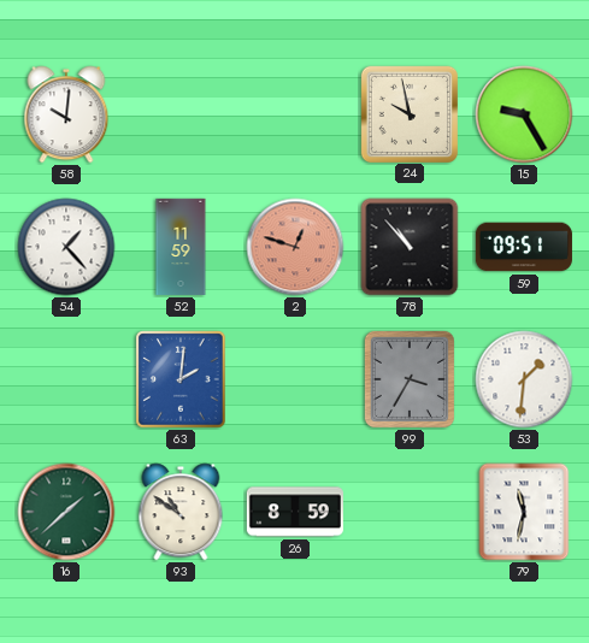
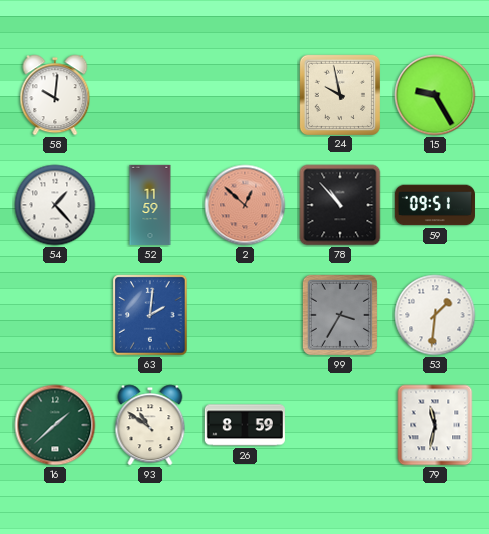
2: 12:48 -> 12:52 (245, 205)
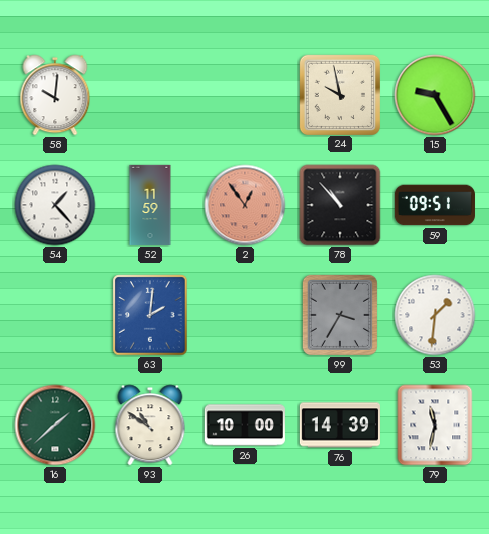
2: 12:52 -> 12:54 (245, 205)
26: 8:59 -> 10:00 (245, 425)
76: none -> 14:39 (340, 425)
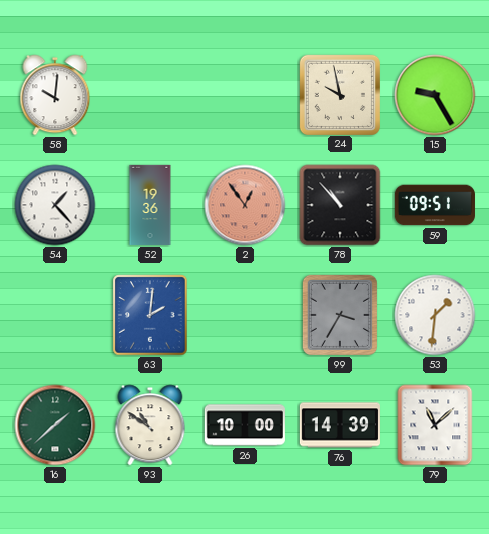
52: 11:59 -> 19:36 (150, 205)
79: 11:32 -> 11:08 (435, 425)
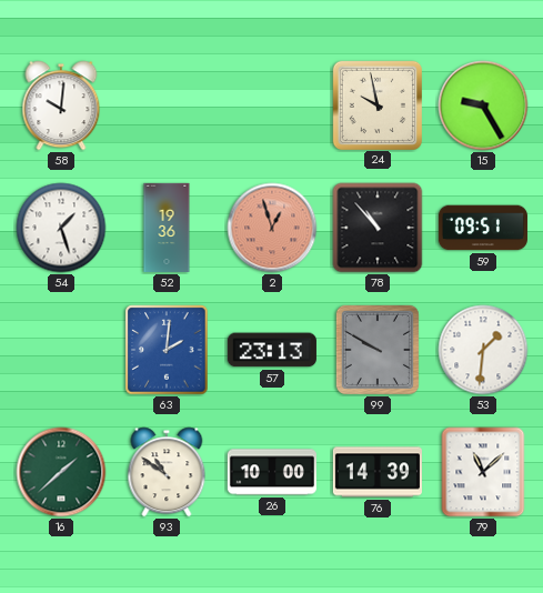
54: 1:23 -> 1:27 (61, 228)
2: 12:54 -> 12:57 (272, 228)
57: none -> 23:13 (272, 350)
99: 3:35 -> 9:50 (378, 350)
